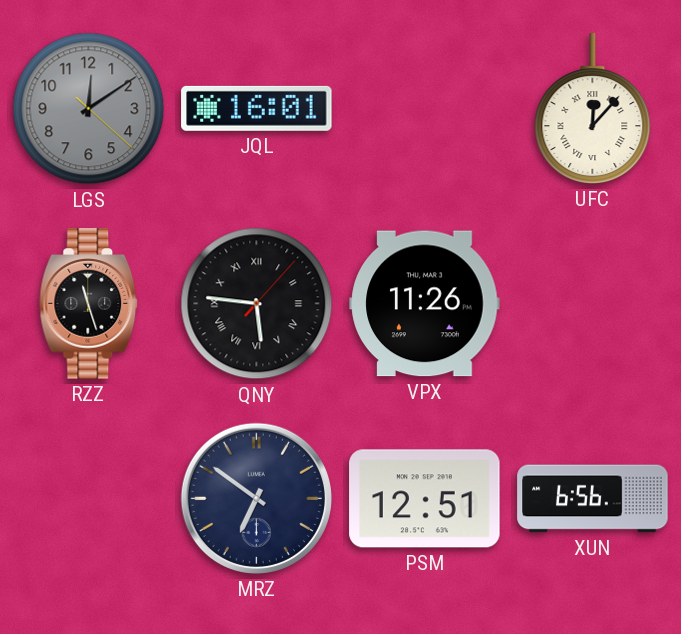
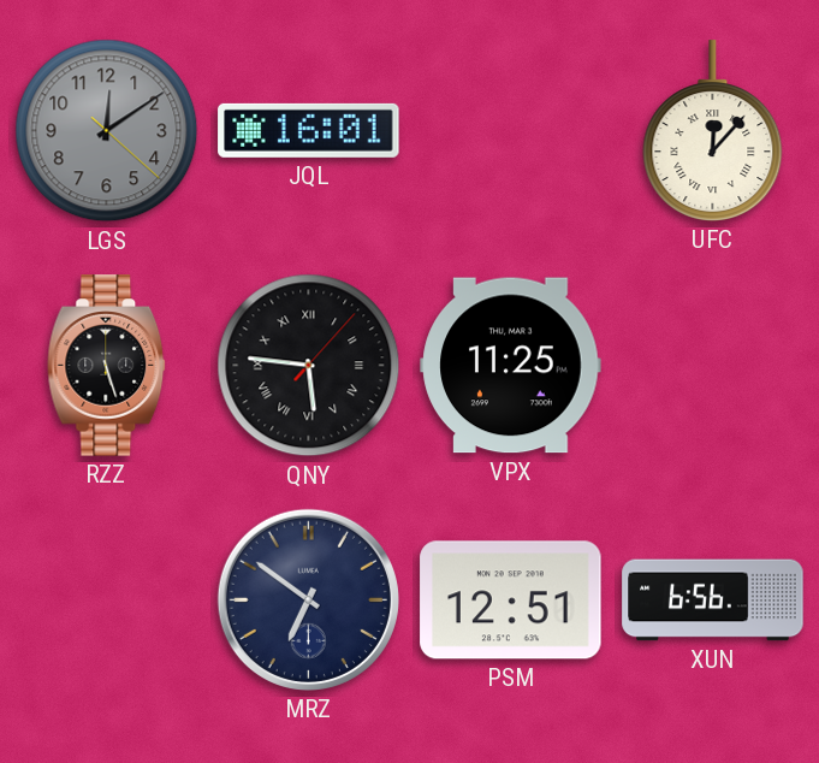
RZZ: 11:27 -> 5:27 (107, 366)
VPX: 11:26 -> 11:25 (511, 366)
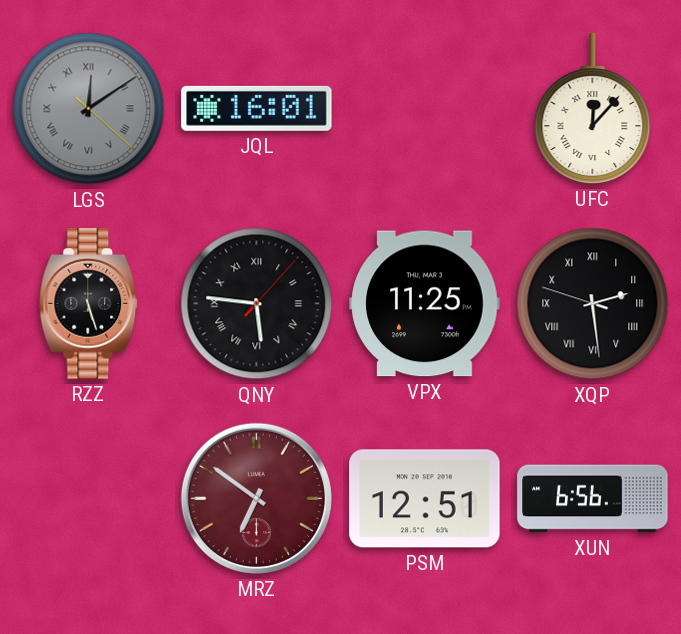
LGS numerals: Arabic -> Roman (89, 109)
XQP: none -> 2:28 (593, 304)
MRZ dial: navy -> burgundy (256, 498)
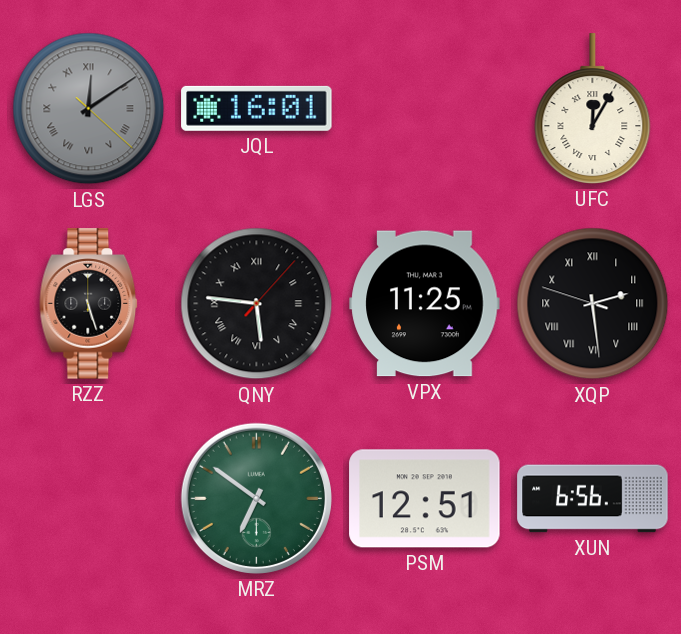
UFC: 12:07 -> 12:05 (593, 109)
MRZ dial: burgundy -> green (256, 498)
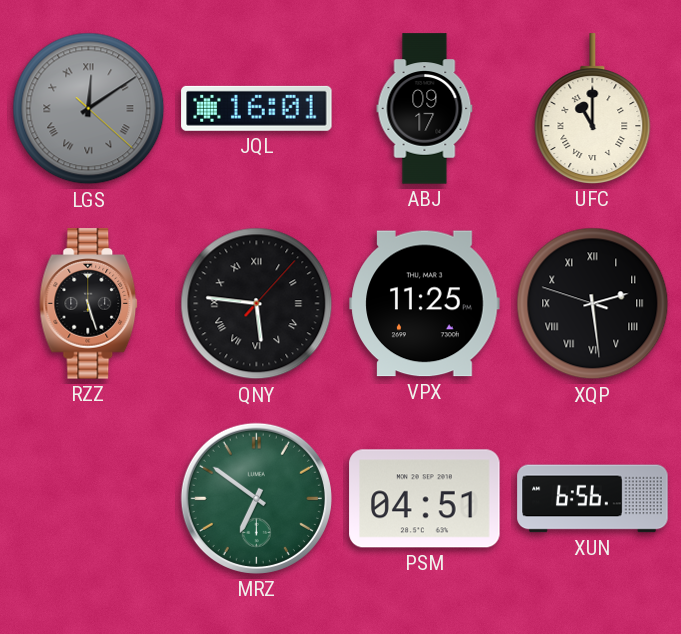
ABJ: none -> 09:17 (425, 109)
UFC: 12:05 -> 11:00 (593, 109)
PSM: 12:51 -> 04:51 (425, 499)
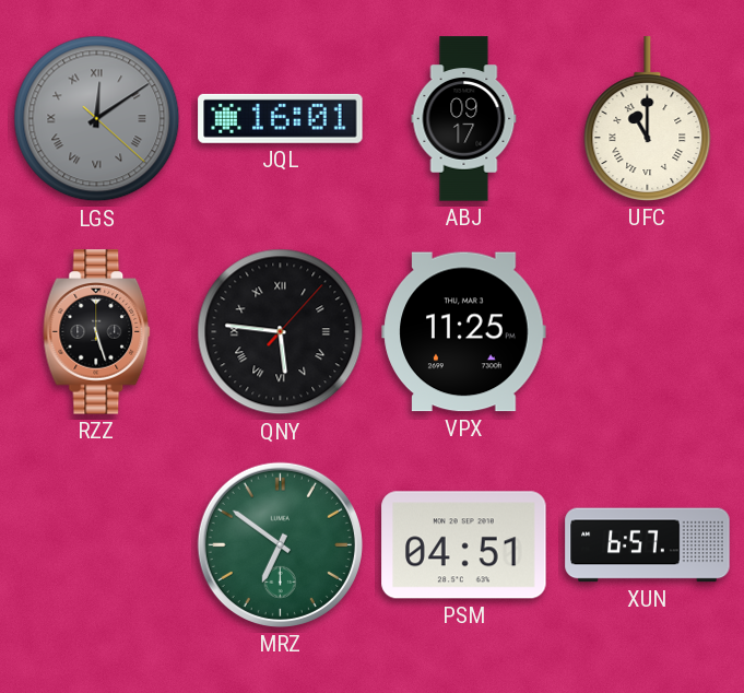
XQP: 2:28 -> none (593, 304)
XUN: 6:56 -> 6:57 (648, 545)
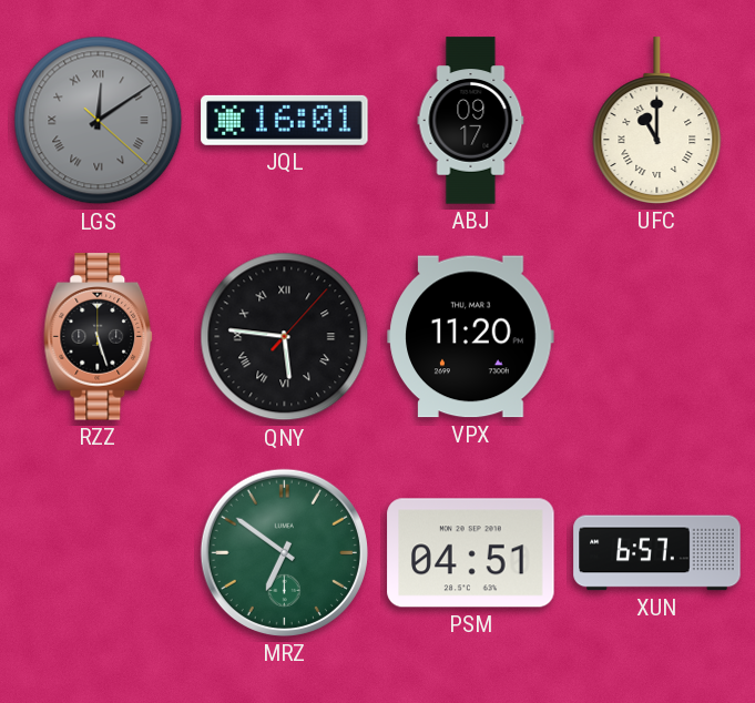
VPX: 11:25 -> 11:20 (471, 337)
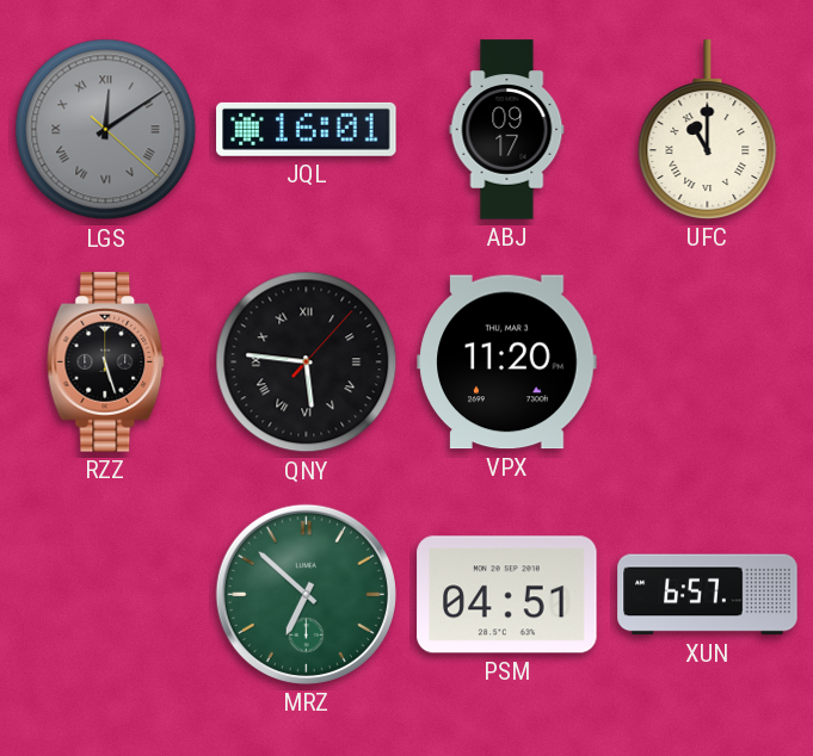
MRZ: 6:51 -> 6:52 (306, 594)
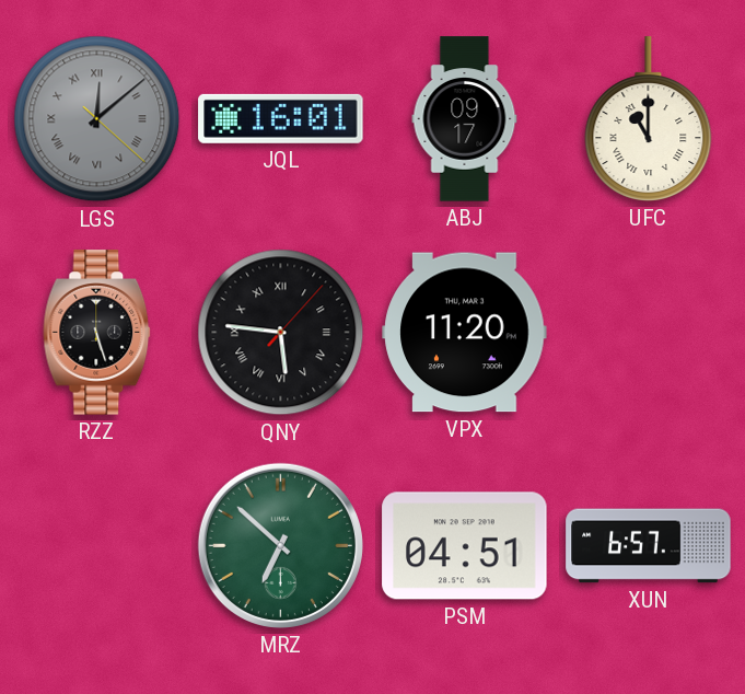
LGS: 12:09 -> 12:08 (97, 119)
